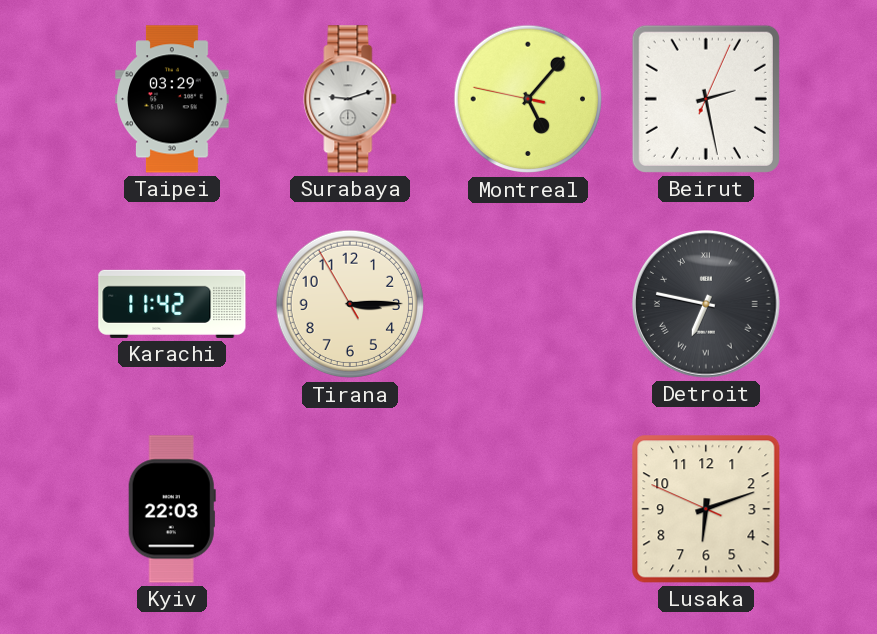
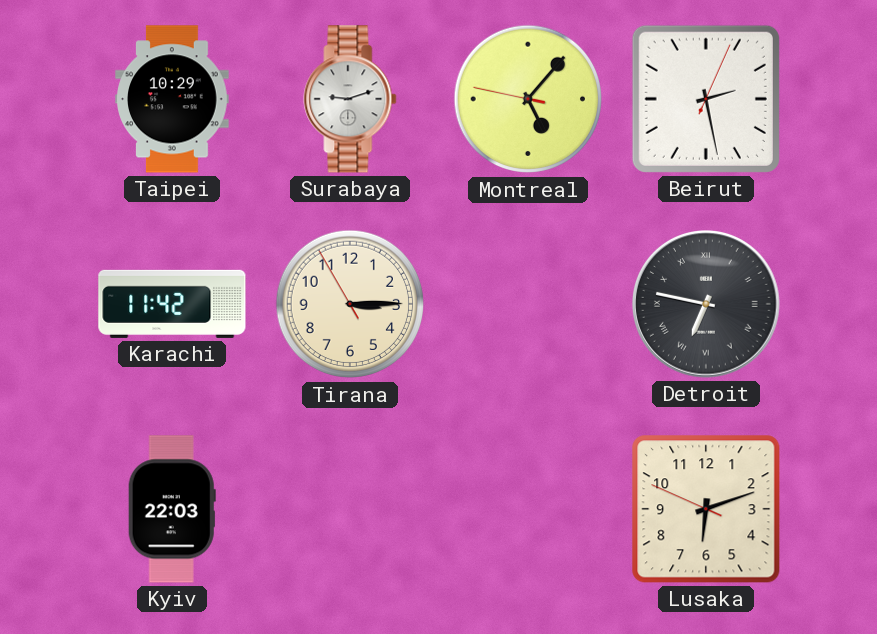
Taipei: 03:29 -> 10:29 (172, 99)
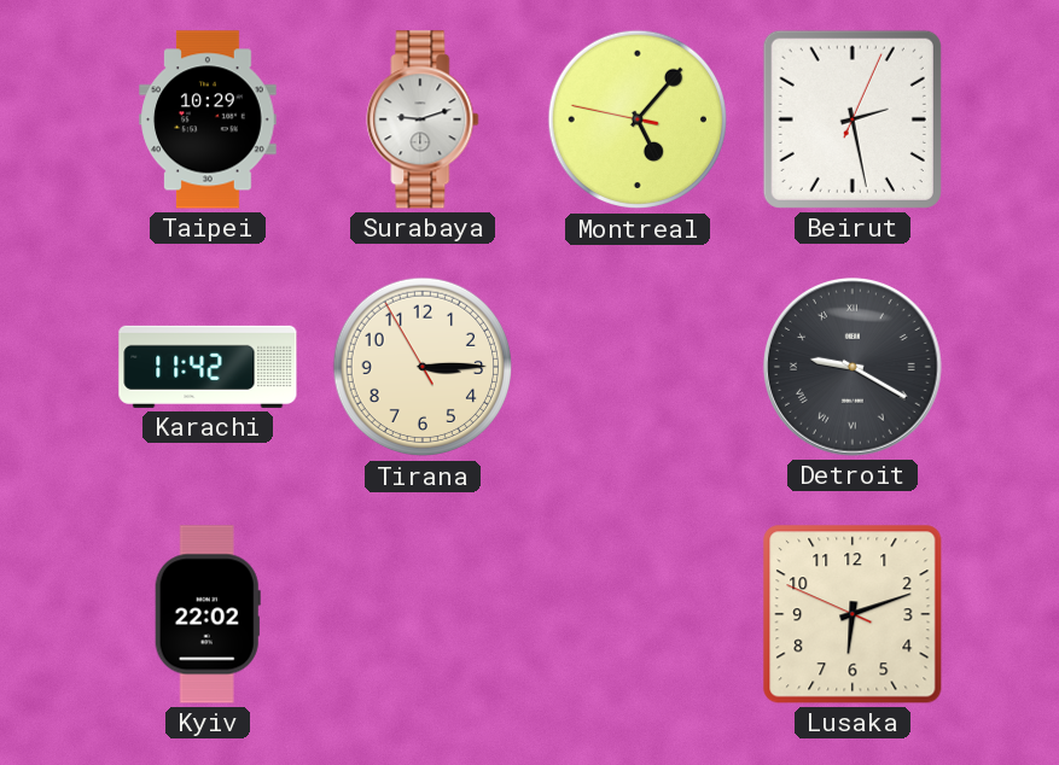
Detroit: 6:47 -> 9:20 (854, 368)
Kyiv: 22:03 -> 22:02 (208, 614)
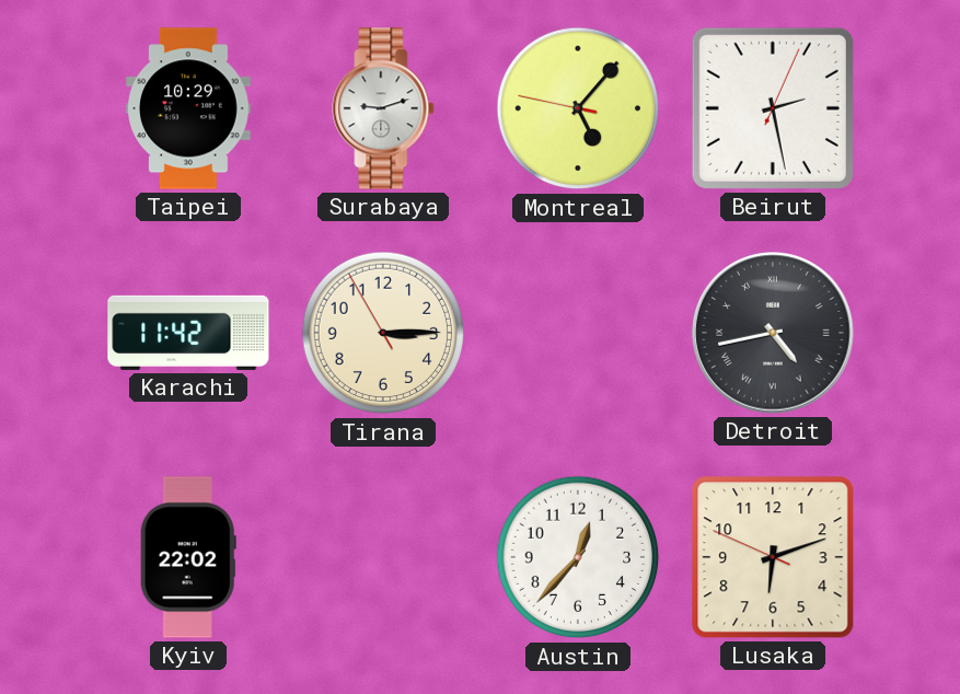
Detroit: 9:20 -> 4:43 (774, 334)
Austin: none -> 12:37 (578, 557)
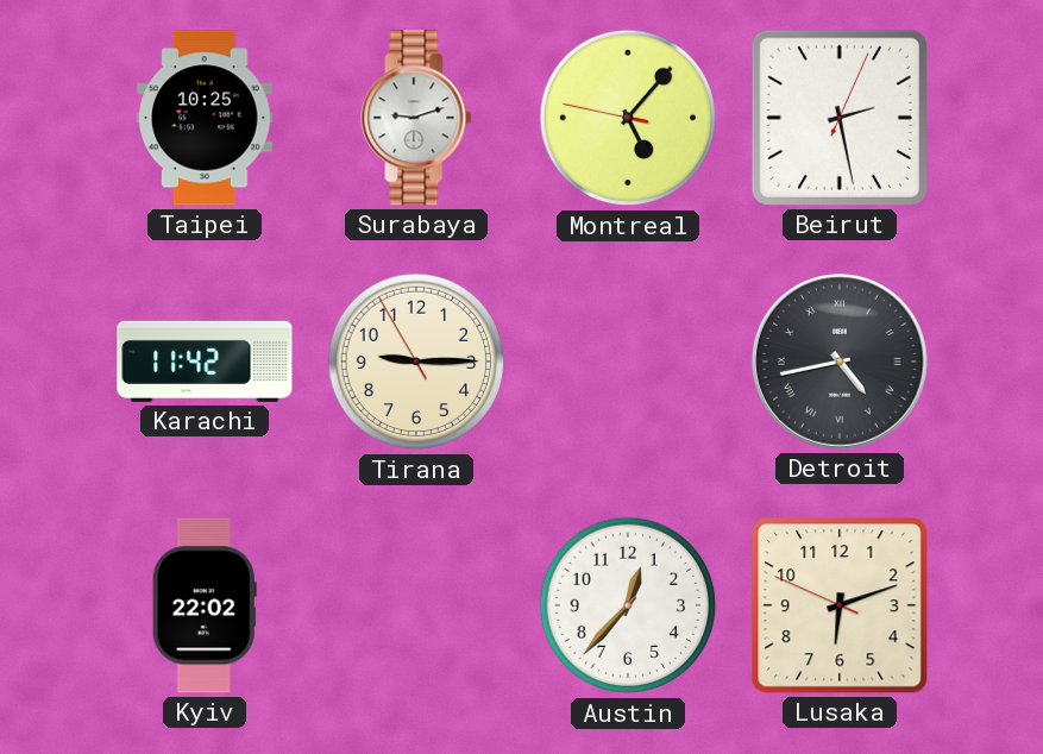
Taipei: 10:29 -> 10:25 (205, 118)
Tirana: 3:14 -> 9:14 (416, 362)
